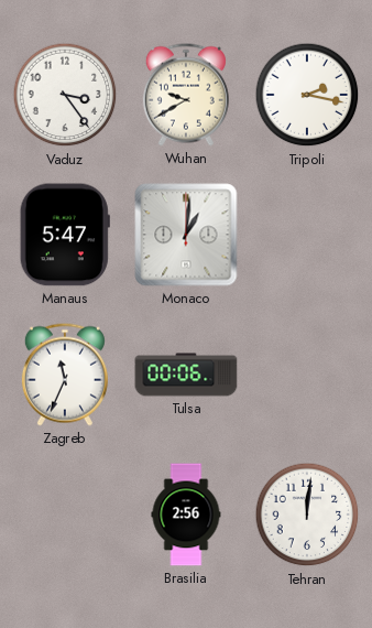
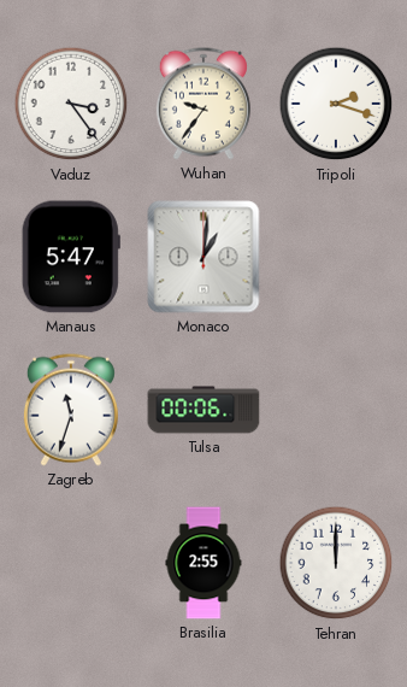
Wuhan: 9:40 -> 9:36 (203, 104)
Tripoli: 2:17 -> 2:18 (336, 104)
Zagreb: 11:34 -> 11:33 (71, 410)
Brasilia: 2:56 -> 2:55 (203, 563)
Tehran: 12:01 -> 12:00 (336, 563)
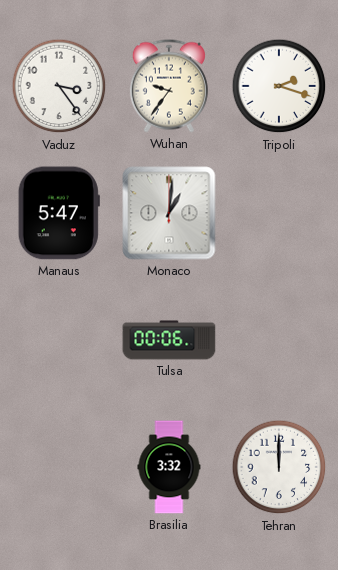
Zagreb: 11:33 -> none (71, 410)
Brasilia: 2:55 -> 3:32 (169, 467)
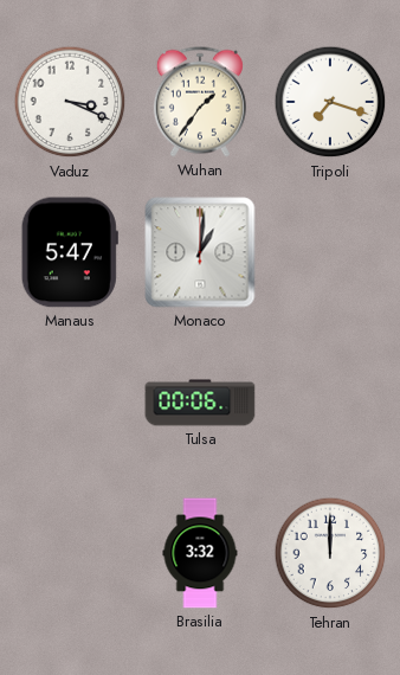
Vaduz: 3:24 -> 3:19 (70, 102)
Wuhan: 9:36 -> 1:36 (200, 102)
Tripoli: 2:18 -> 7:18 (330, 102)
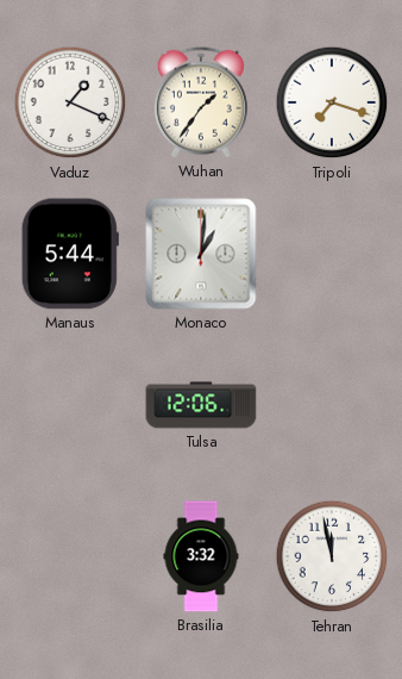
Vaduz: 3:19 -> 1:19 (70, 102)
Manaus: 5:47 -> 5:44 (70, 254)
Tulsa: 00:06 -> 12:06 (201, 405)
Tehran: 12:00 -> 11:58 (332, 556)
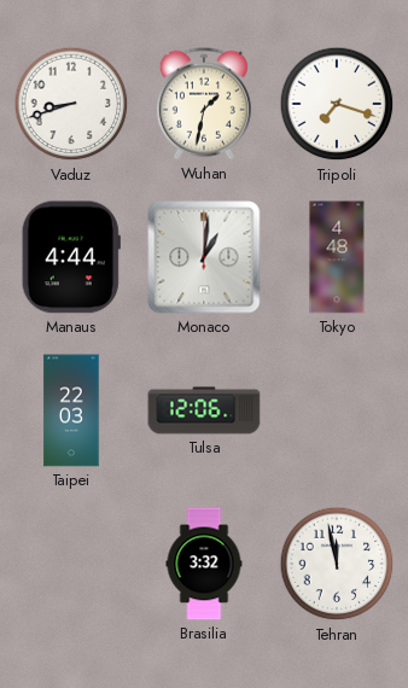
Vaduz: 1:19 -> 8:42 (71, 104)
Wuhan: 1:36 -> 1:32 (204, 104)
Manaus: 5:44 -> 4:44 (71, 257)
Tokyo: none -> 4:48 (337, 257)
Taipei: none -> 22:03 (71, 410)
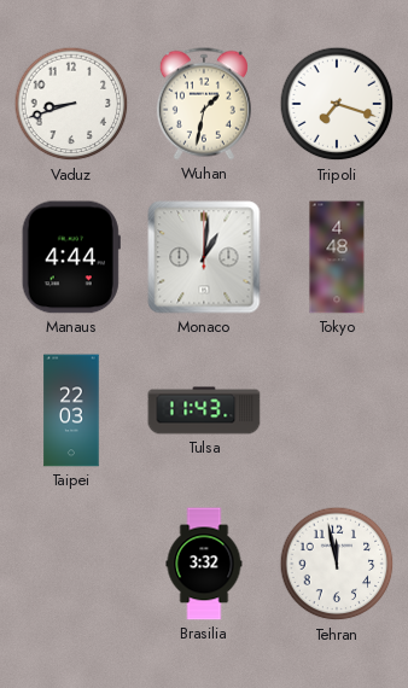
Tulsa: 12:06 -> 11:43 (204, 410)
